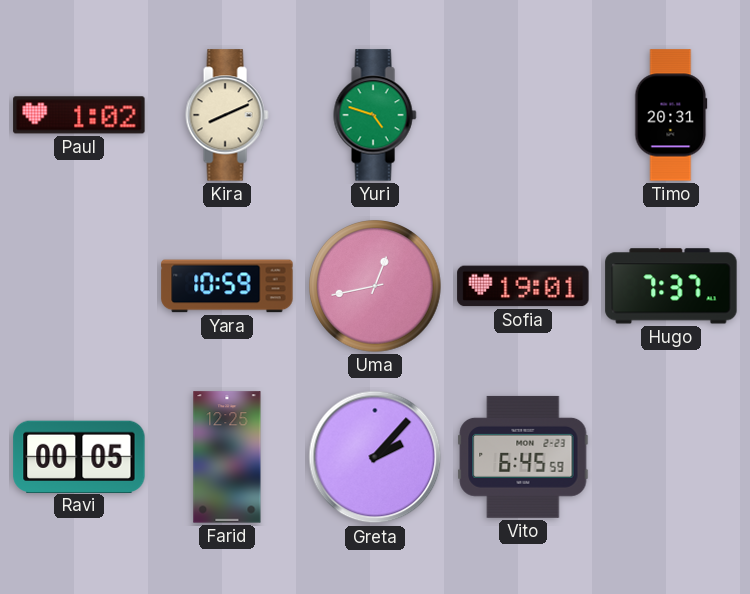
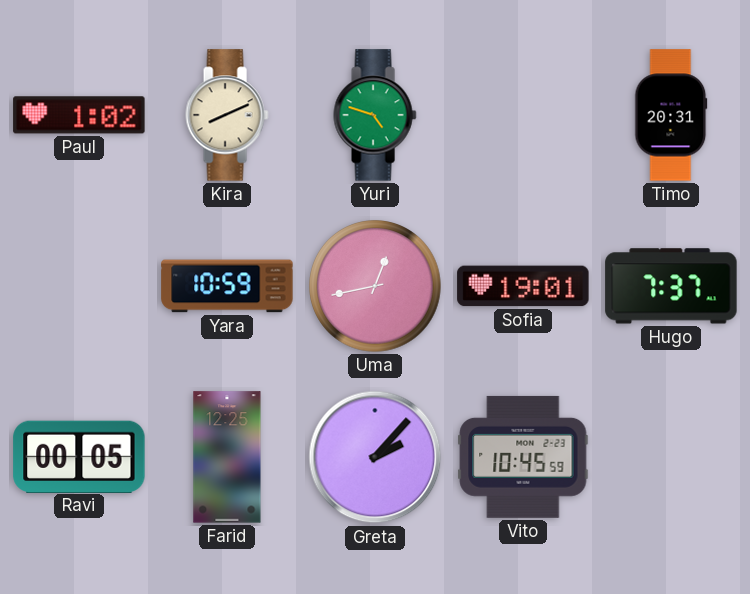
Vito: 6:45 -> 10:45 (523, 457)
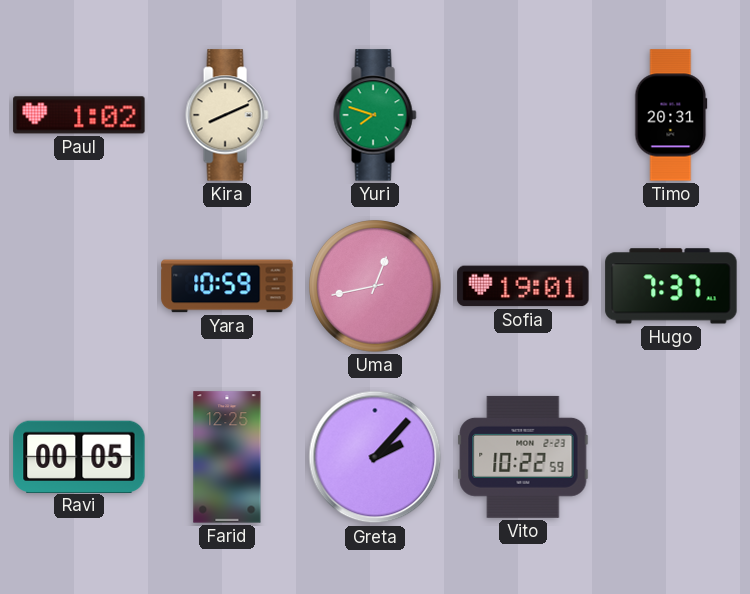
Yuri: 4:48 -> 7:48 (375, 115)
Vito: 10:45 -> 10:22 (523, 457)
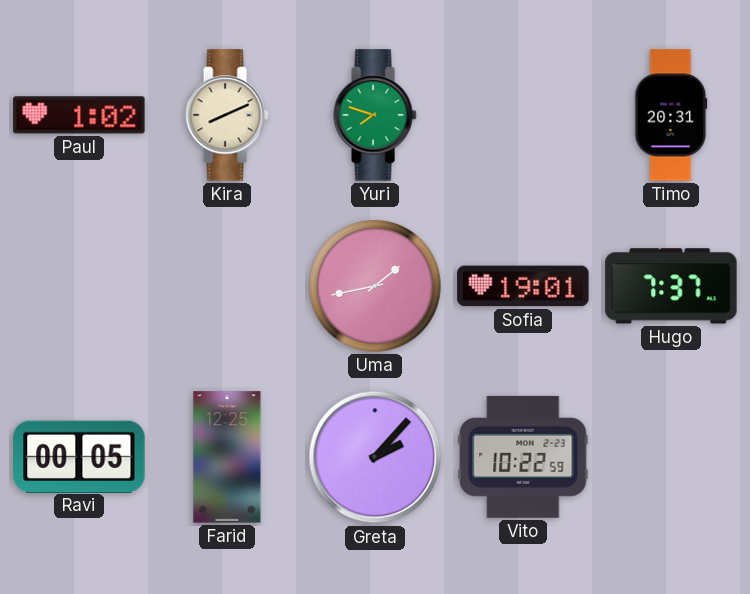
Yara: 10:59 -> none (227, 286)
Uma: 12:43 -> 1:43 (375, 286)
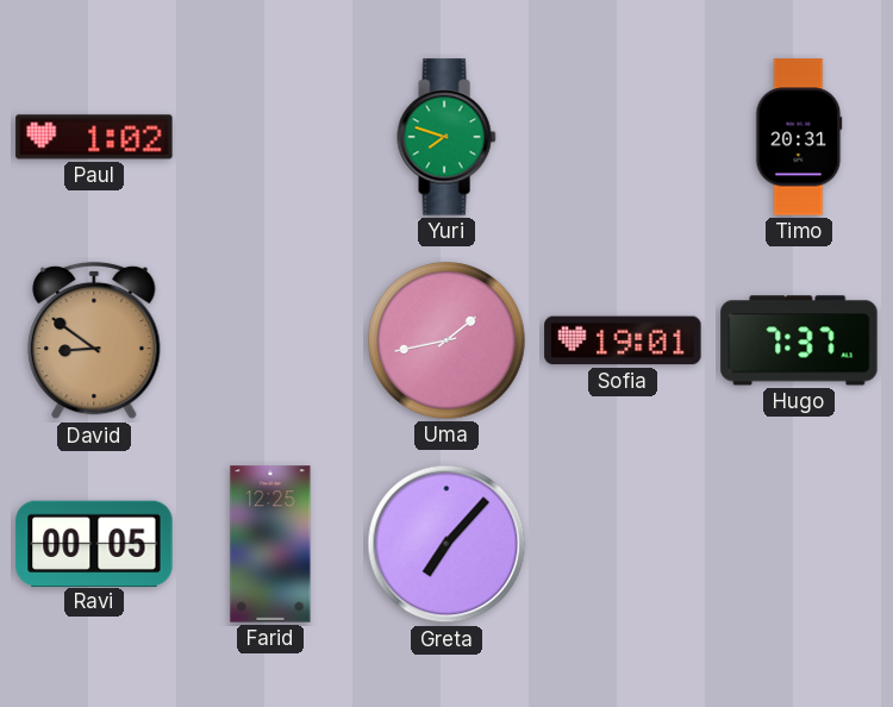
Kira: 8:11 -> none (227, 115)
David: none -> 8:51 (94, 340)
Greta: 2:07 -> 7:07 (447, 544)
Vito: 10:22 -> none (523, 457)
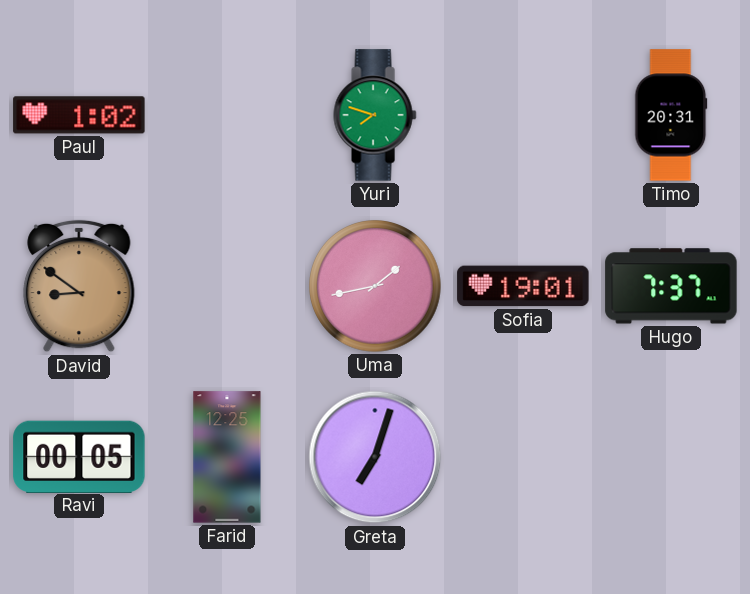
Greta: 7:07 -> 7:03 (375, 457)
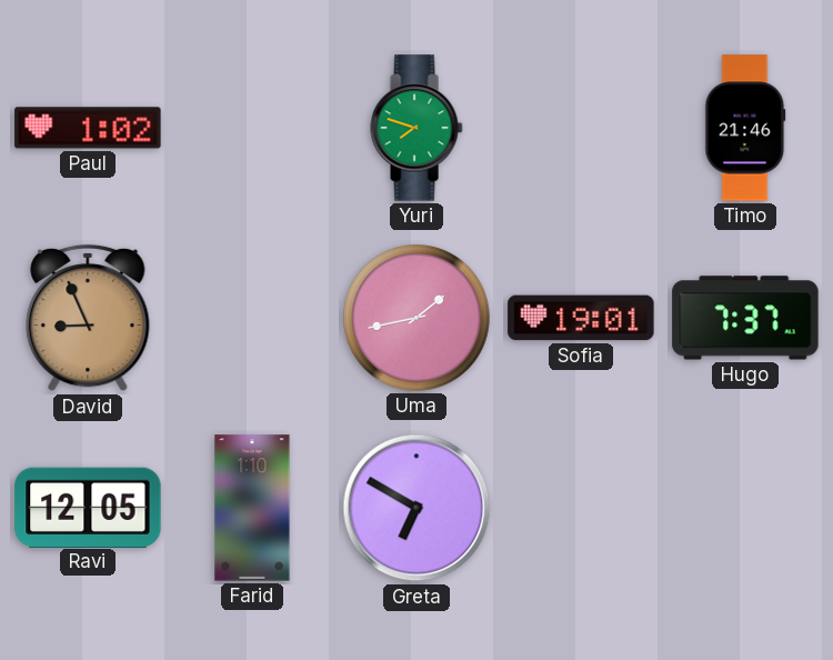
Timo: 20:31 -> 21:46 (745, 128)
David: 8:51 -> 8:56 (88, 318)
Ravi: 00:05 -> 12:05 (88, 507)
Farid: 12:25 -> 1:10 (252, 508)
Greta: 7:03 -> 6:50 (416, 508)
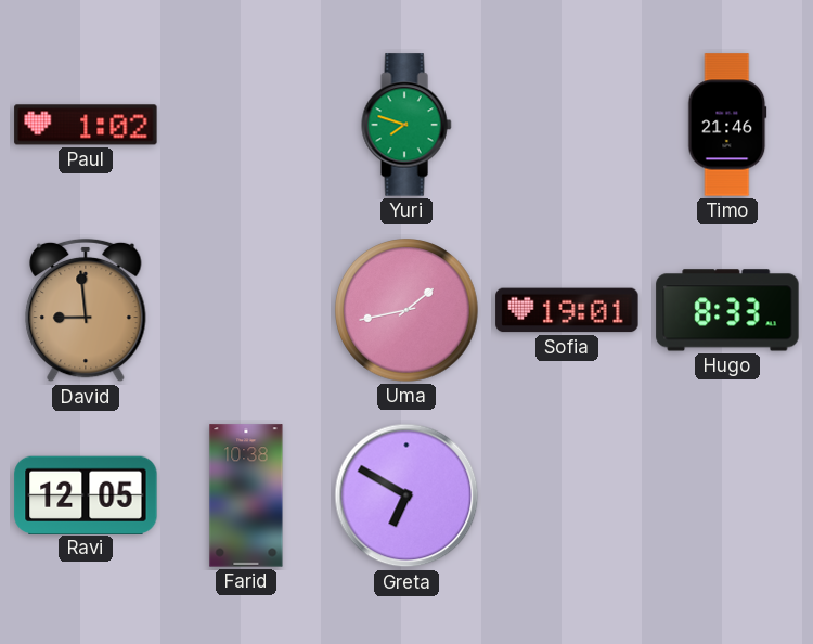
David: 8:56 -> 8:59 (86, 310)
Hugo: 7:37 -> 8:33 (727, 310)
Farid: 1:10 -> 10:38 (246, 495)
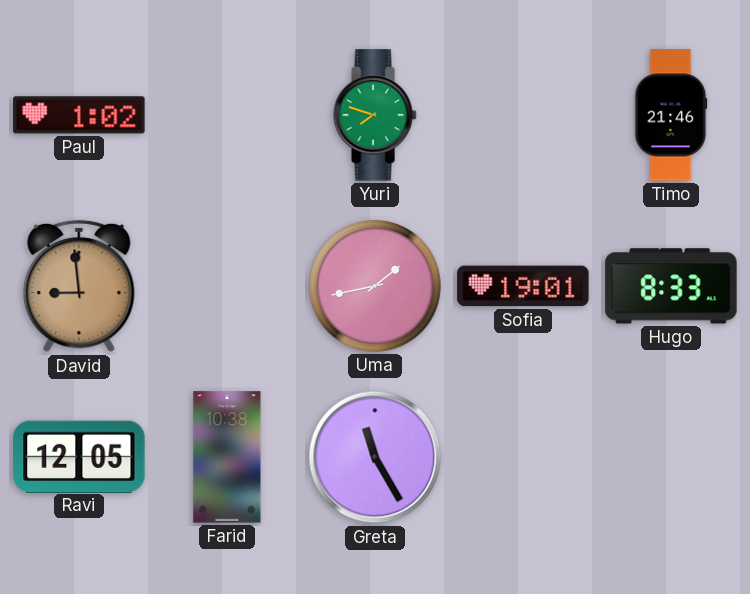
Greta: 6:50 -> 11:25 (375, 457)
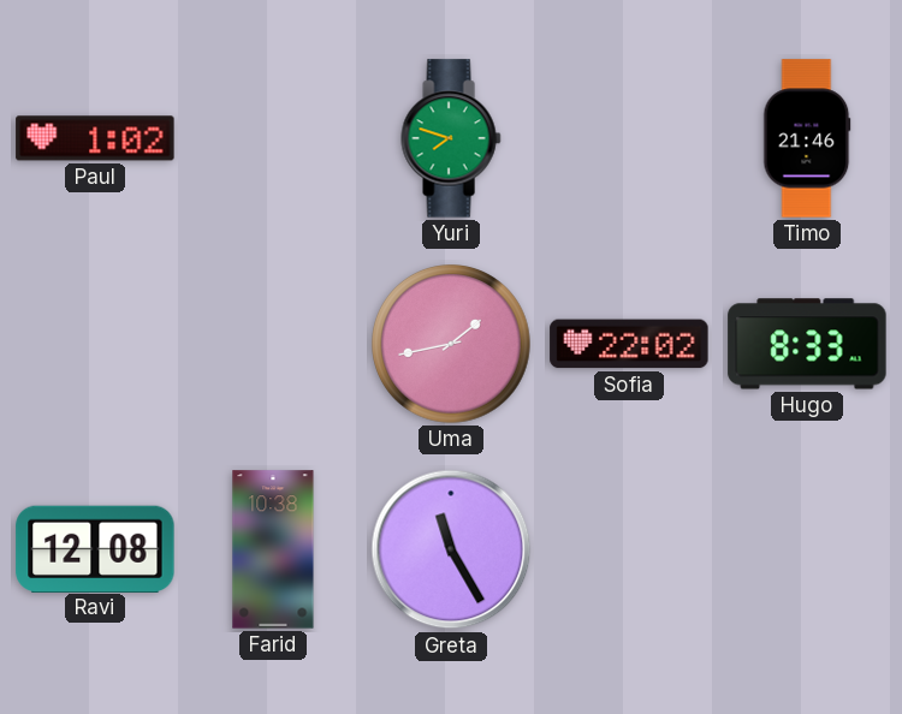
David: 8:59 -> none (79, 286)
Sofia: 19:01 -> 22:02 (629, 344)
Ravi: 12:05 -> 12:08 (95, 548)
